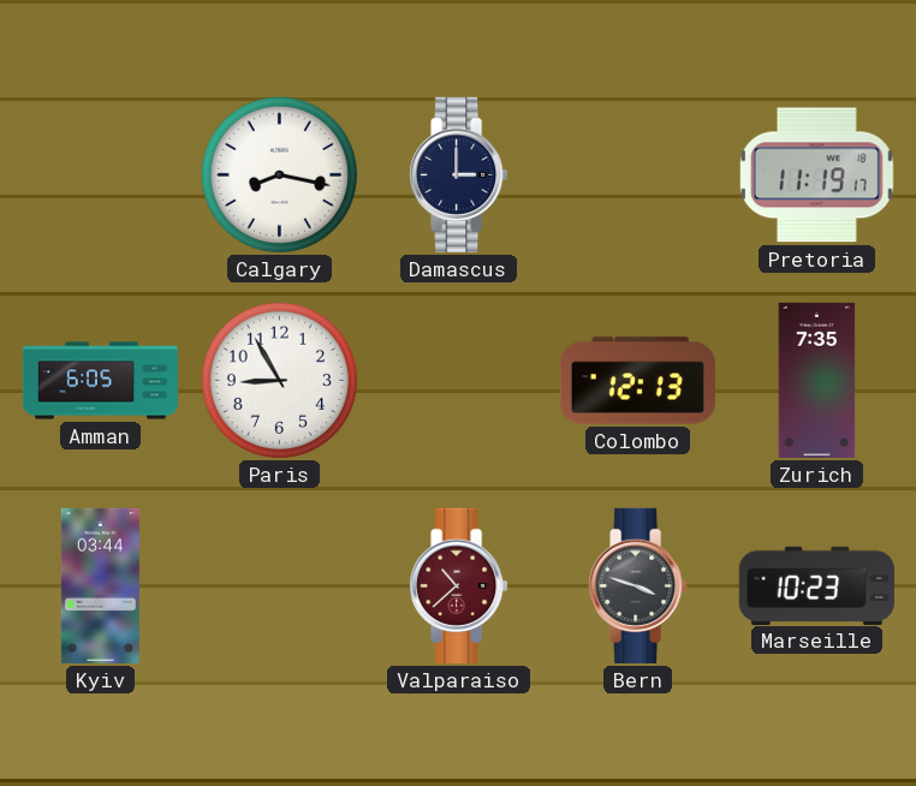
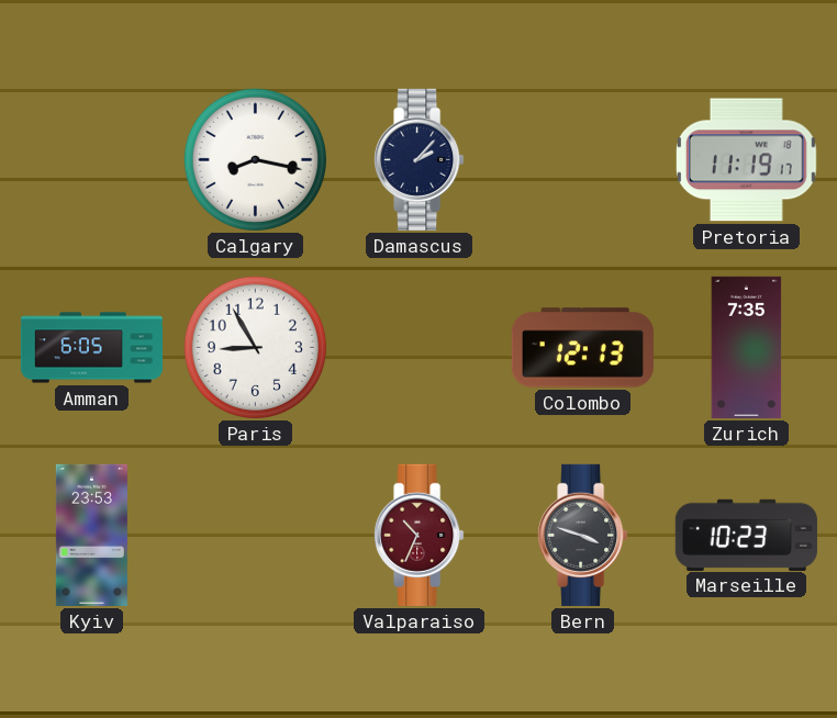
Damascus: 3:00 -> 2:07 (420, 159)
Kyiv: 03:44 -> 23:53 (91, 535)
Valparaiso: 10:38 -> 10:34 (420, 535)
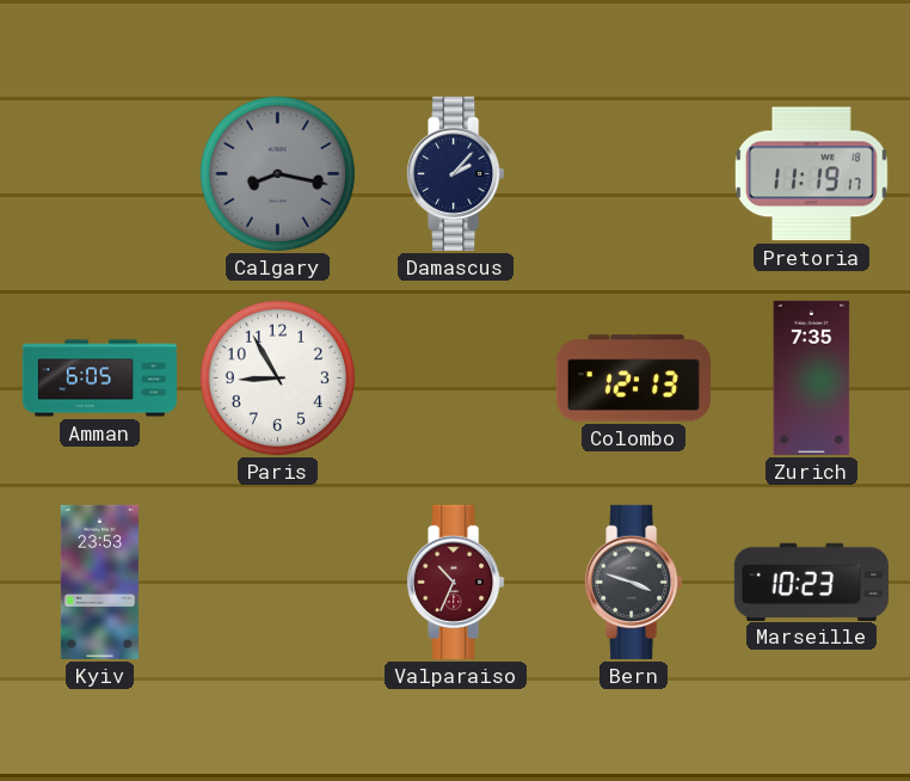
Calgary dial: white -> grey (277, 173)
